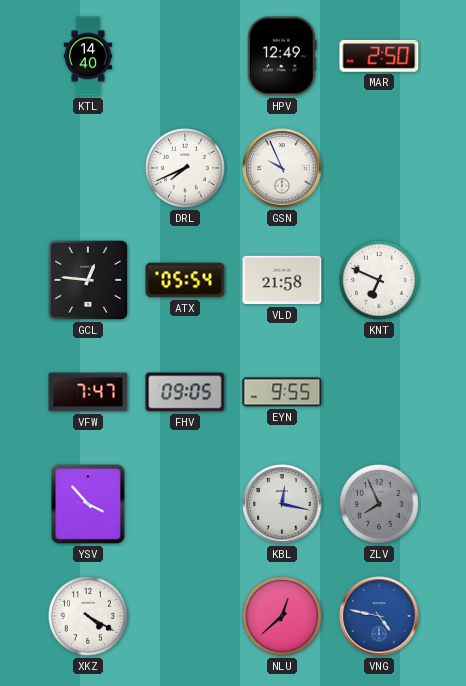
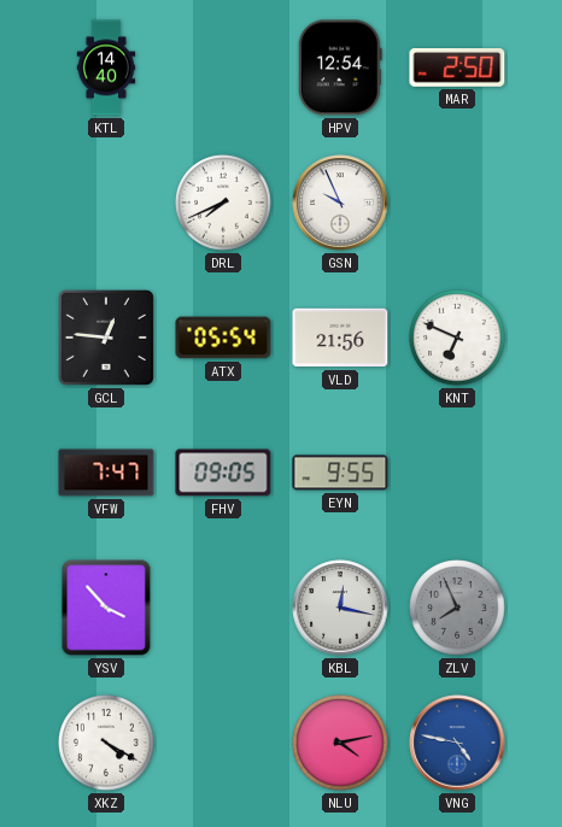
HPV: 12:49 -> 12:54 (340, 68)
VLD: 21:58 -> 21:56 (340, 338)
NLU: 12:38 -> 4:13 (340, 743)
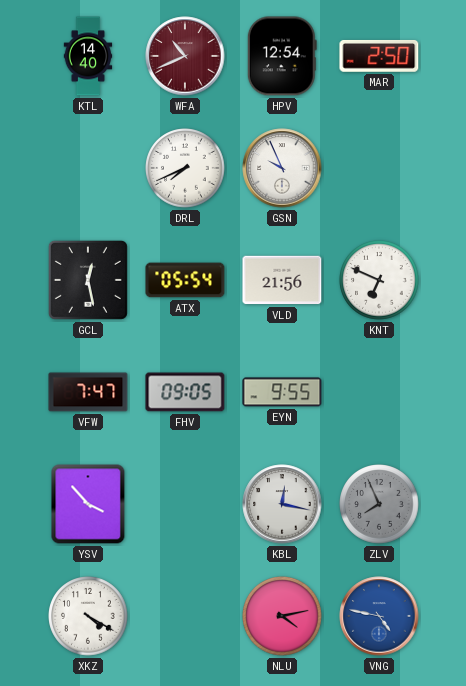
WFA: none -> 10:41 (185, 56)
GCL: 12:46 -> 12:28 (88, 280)
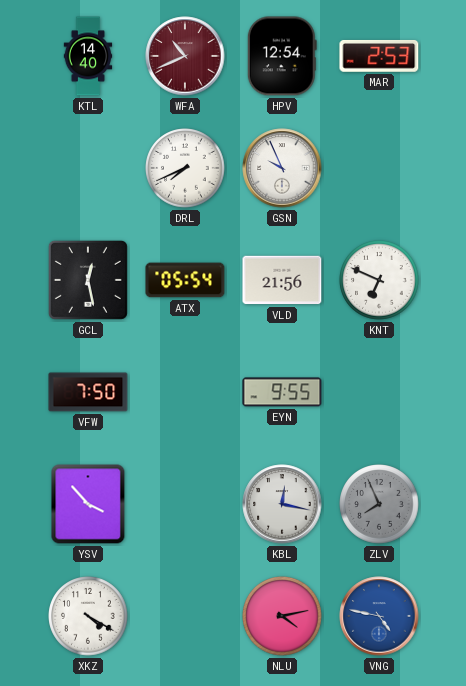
MAR: 2:50 -> 2:53 (379, 56)
VFW: 7:47 -> 7:50 (88, 392)
FHV: 09:05 -> none (185, 392)
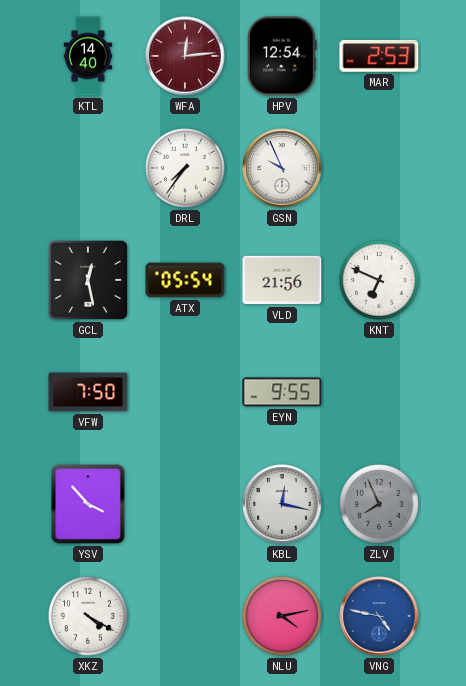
WFA: 10:41 -> 12:14 (185, 56)
DRL: 7:41 -> 7:36 (185, 168)
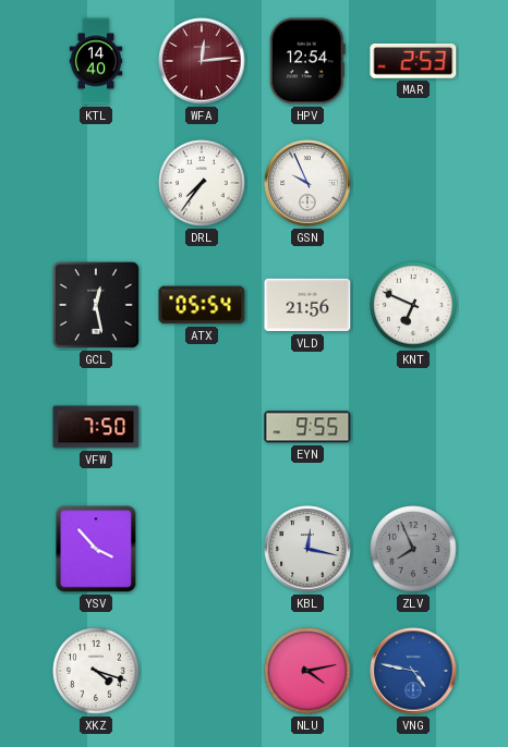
XKZ: 4:20 -> 4:18 (96, 671)
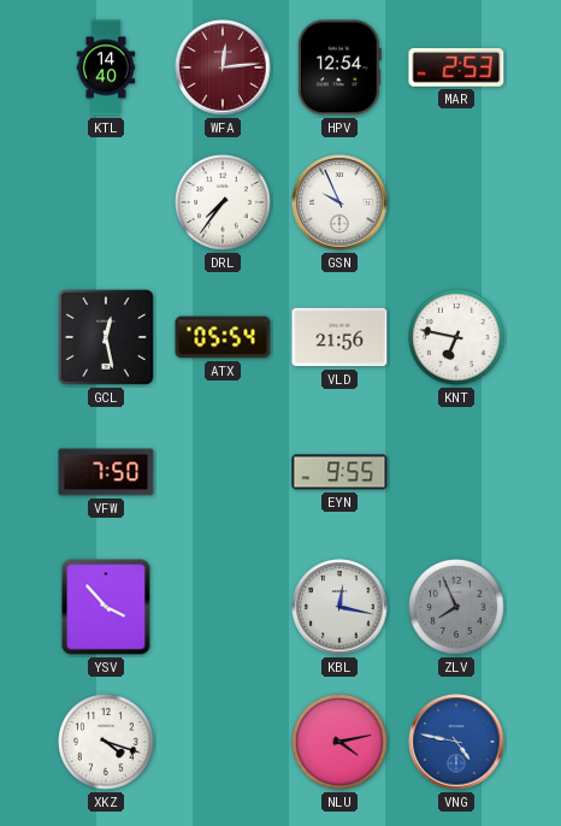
KNT: 6:49 -> 6:47 (456, 337)
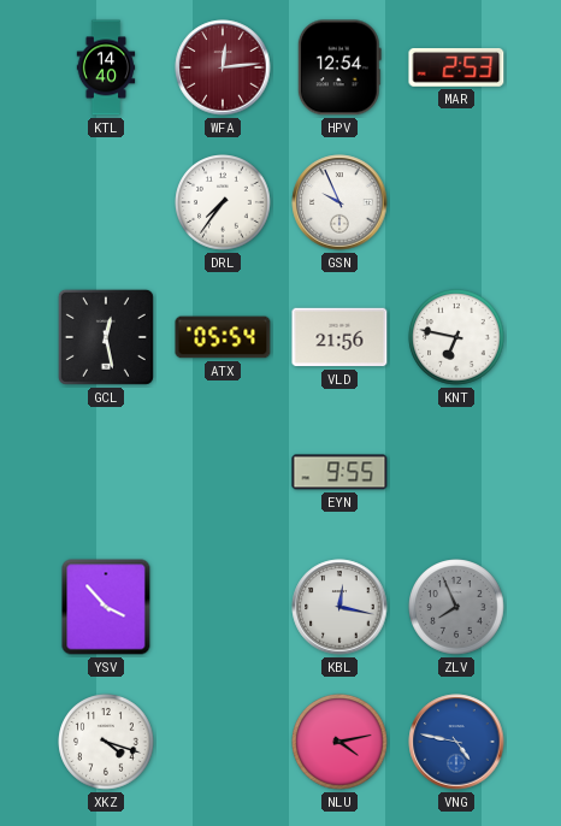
VFW: 7:50 -> none (106, 472)
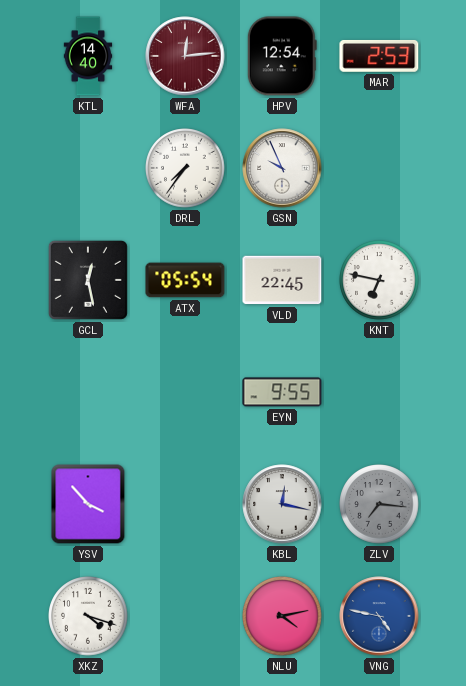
VLD: 21:56 -> 22:45 (282, 280)
ZLV: 7:56 -> 7:16 (379, 504)
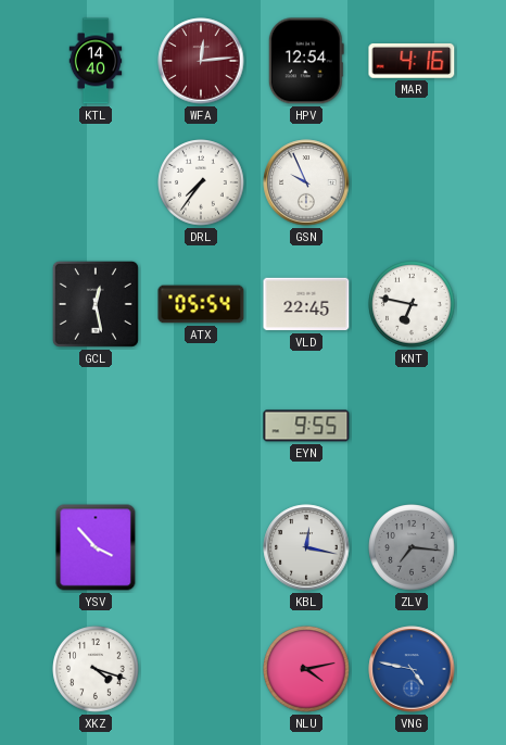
MAR: 2:53 -> 4:16 (412, 61)
